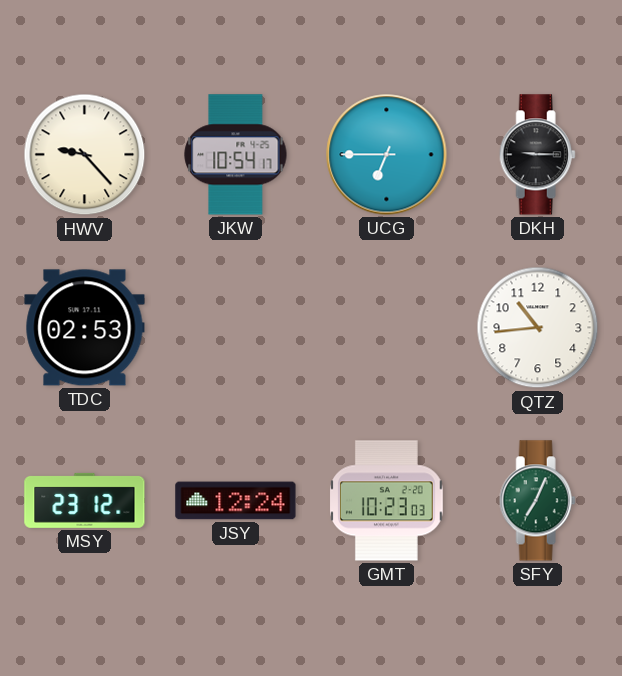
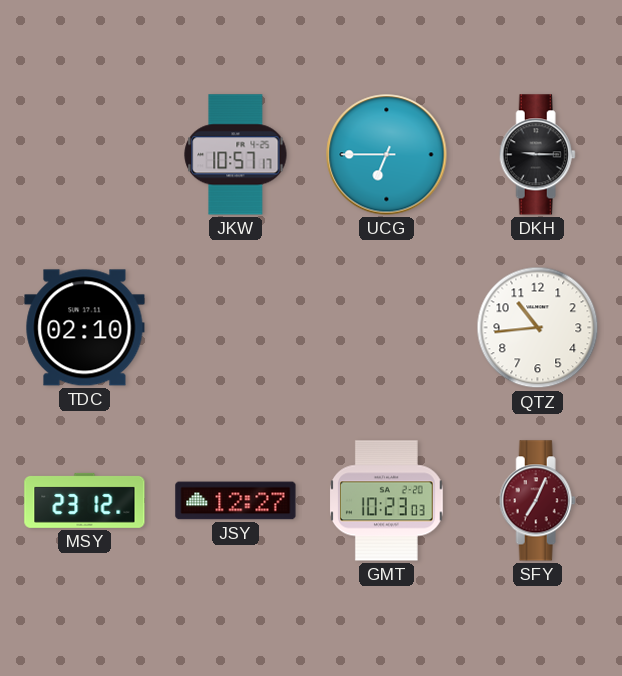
HWV: 9:23 -> none (85, 155)
JKW: 10:54 -> 10:57 (236, 155)
TDC: 02:53 -> 02:10 (85, 328)
JSY: 12:24 -> 12:27 (236, 501)
SFY dial: green -> burgundy (537, 501)
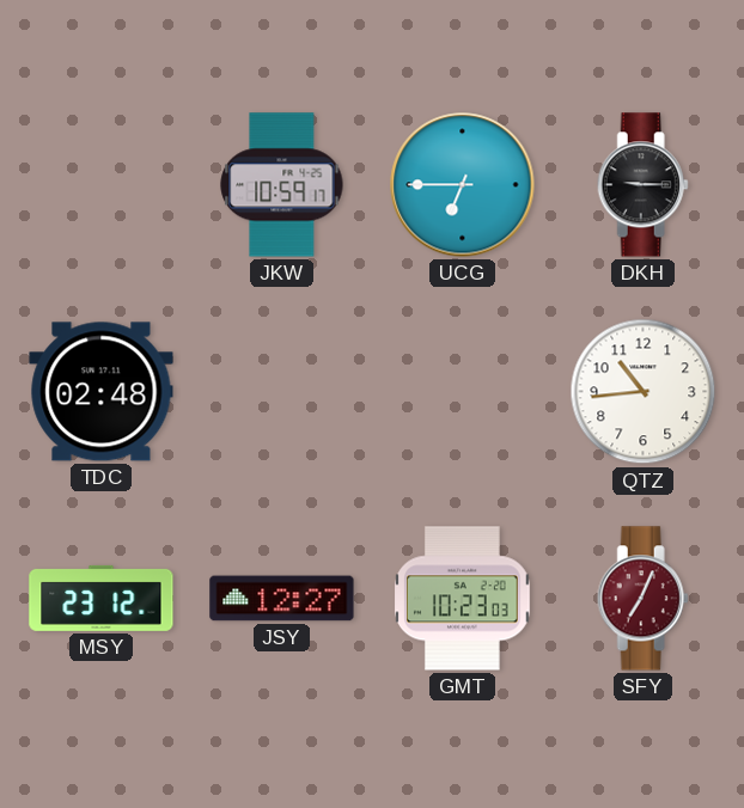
JKW: 10:57 -> 10:59 (282, 185)
TDC: 02:10 -> 02:48 (102, 392)
